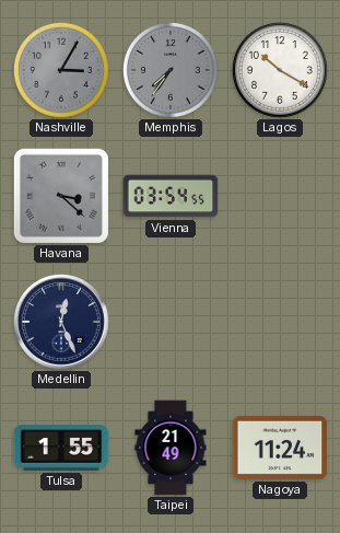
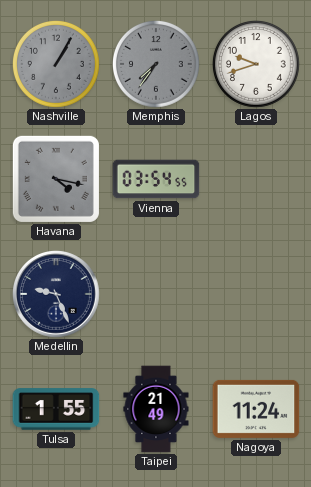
Nashville: 3:05 -> 1:05 (57, 65)
Lagos: 10:20 -> 9:42 (257, 65)
Havana: 3:22 -> 4:17 (56, 179)
Medellin: 12:26 -> 9:26 (57, 295)
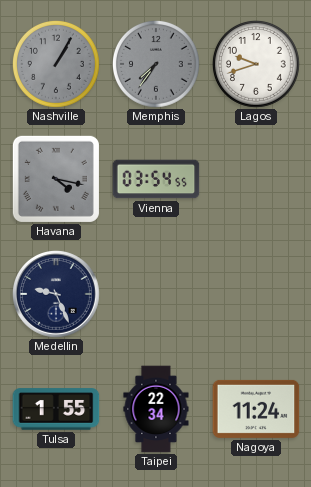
Taipei: 21:49 -> 22:34 (156, 409)
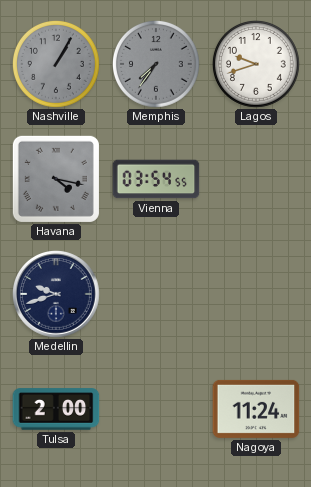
Medellin: 9:26 -> 9:42 (57, 295)
Tulsa: 1:55 -> 2:00 (56, 409)
Taipei: 22:34 -> none (156, 409)
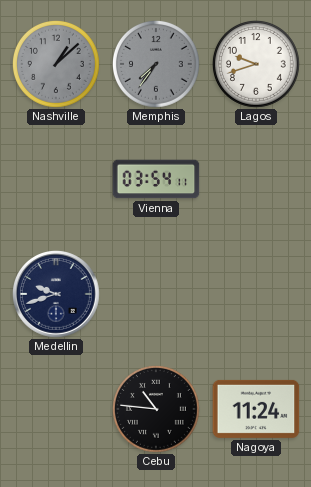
Nashville: 1:05 -> 1:08 (57, 65)
Havana: 4:17 -> none (56, 179)
Vienna: 03:54:55 -> 03:54:11 (156, 179)
Tulsa: 2:00 -> none (56, 409)
Cebu: none -> 10:46 (157, 410)
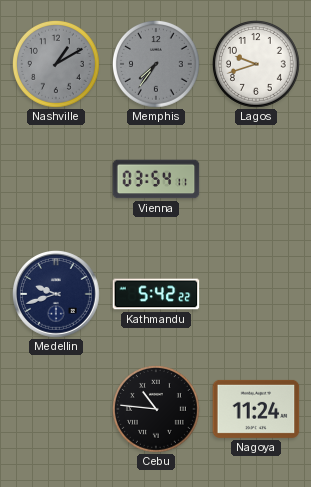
Nashville: 1:08 -> 1:10 (57, 65)
Kathmandu: none -> 5:42 (156, 294)
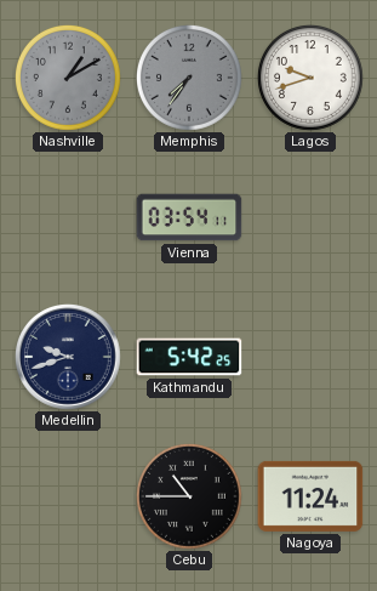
Kathmandu: 5:42:22 -> 5:42:25 (189, 357)
Cebu: 10:46 -> 10:45 (190, 498)
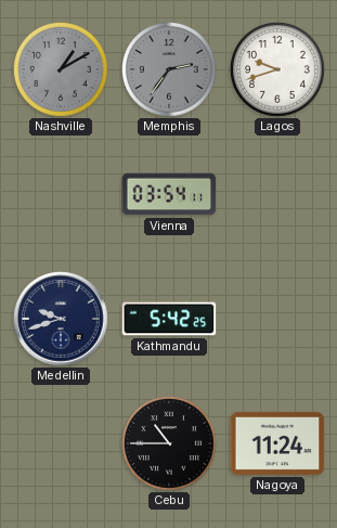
Memphis: 7:36 -> 2:36 (170, 70)
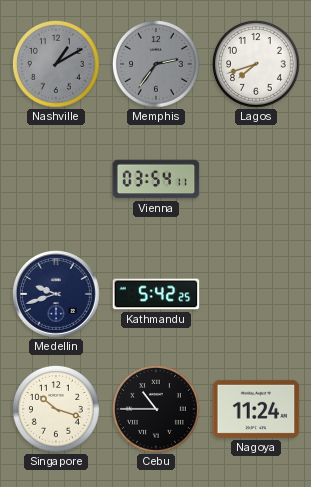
Lagos: 9:42 -> 7:42 (257, 65)
Singapore: none -> 10:18 (57, 410)
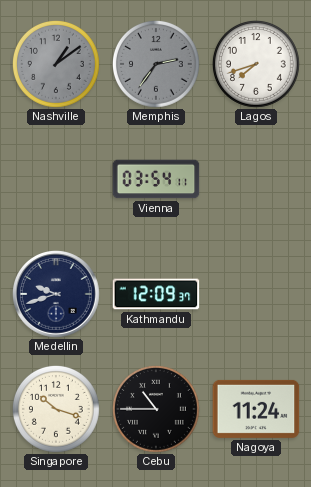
Nashville: 1:10 -> 1:09 (57, 65)
Kathmandu: 5:42 -> 12:09 (156, 294)
